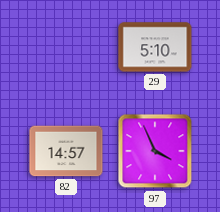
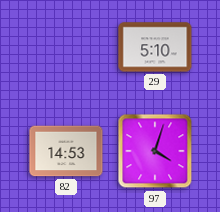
82: 14:57 -> 14:53 (66, 151)
97: 3:56 -> 4:03 (155, 151)
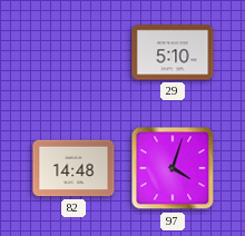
82: 14:53 -> 14:48 (73, 168)
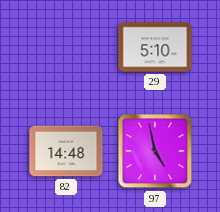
97: 4:03 -> 4:58 (155, 151)
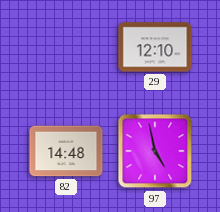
29: 5:10 -> 12:10 (155, 47)
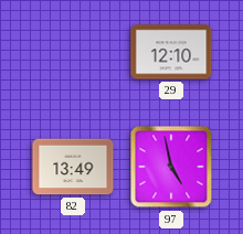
82: 14:48 -> 13:49 (73, 167)
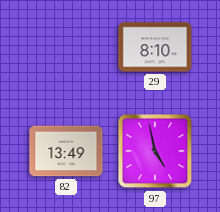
29: 12:10 -> 8:10 (155, 47)
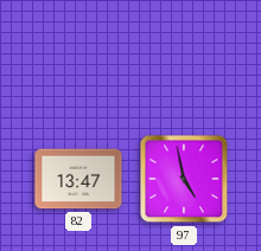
29: 8:10 -> none (155, 47)
82: 13:49 -> 13:47 (78, 179)
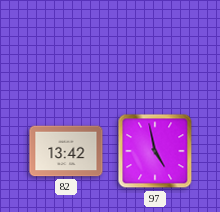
82: 13:47 -> 13:42 (66, 151)
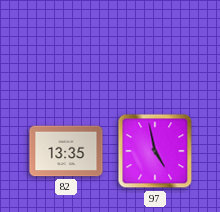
82: 13:42 -> 13:35 (66, 151)
